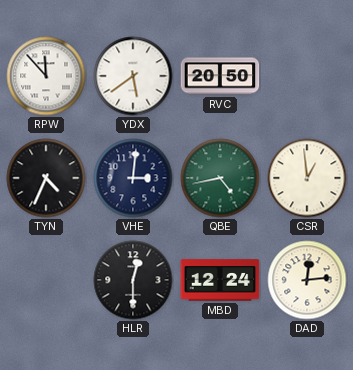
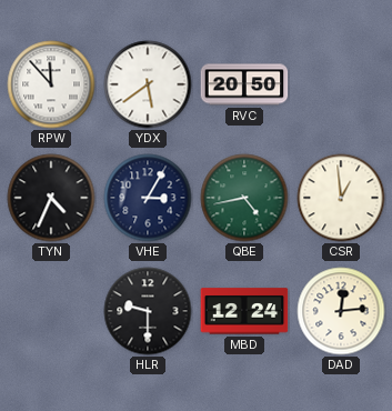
VHE: 3:01 -> 3:05 (148, 198)
HLR: 12:30 -> 9:30 (148, 311)
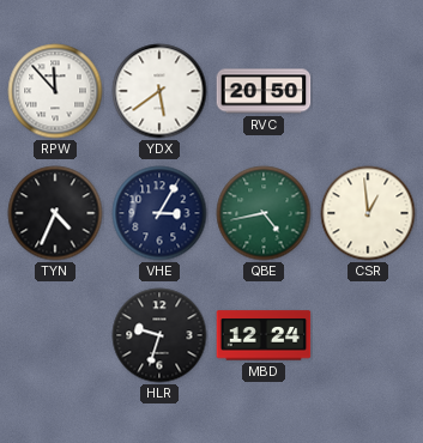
HLR: 9:30 -> 9:33 (159, 335)
DAD: 12:14 -> none (341, 311)
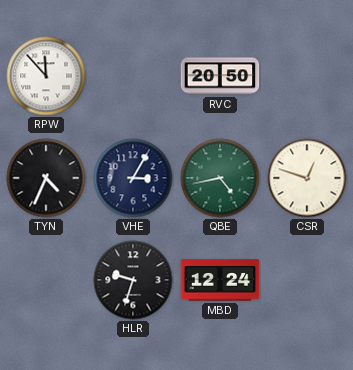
YDX: 5:39 -> none (159, 91)
CSR: 12:59 -> 12:48 (307, 178)
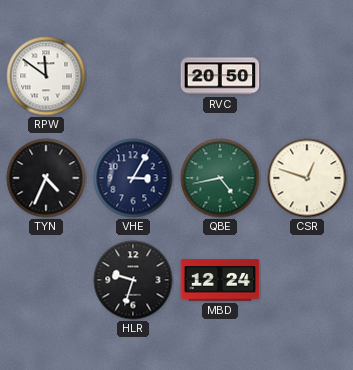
RPW: 11:53 -> 11:51 (46, 76)
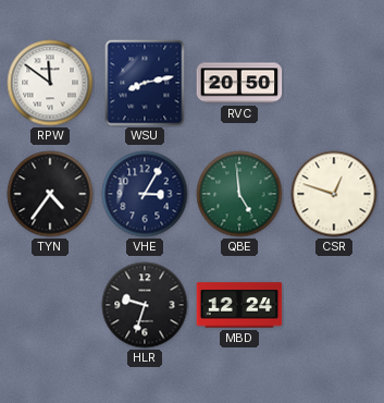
WSU: none -> 8:13 (145, 83)
TYN: 4:34 -> 4:36 (50, 194)
QBE: 4:43 -> 4:59 (239, 194)
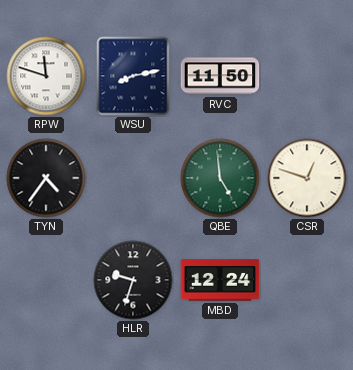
RPW: 11:51 -> 11:48 (46, 76)
RVC: 20:50 -> 11:50 (220, 76)
VHE: 3:05 -> none (145, 194)
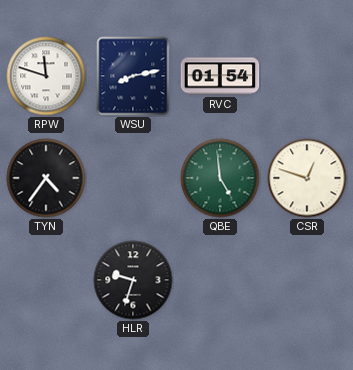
RVC: 11:50 -> 01:54 (220, 76)
MBD: 12:24 -> none (220, 280)
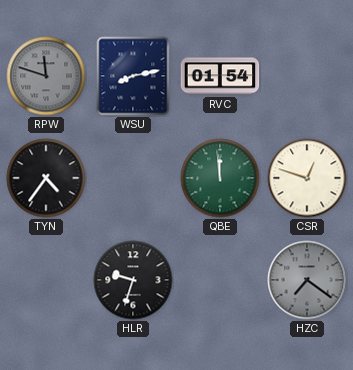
RPW dial: white -> grey (46, 76)
QBE: 4:59 -> 11:59 (220, 178)
HZC: none -> 7:21 (307, 280)
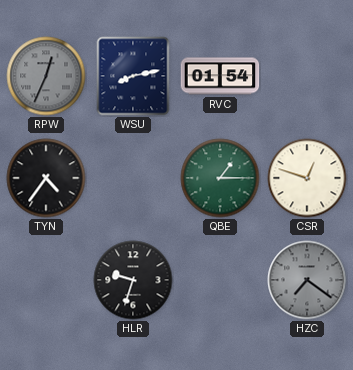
RPW: 11:48 -> 12:34 (46, 76)
QBE: 11:59 -> 1:15 (220, 178)
